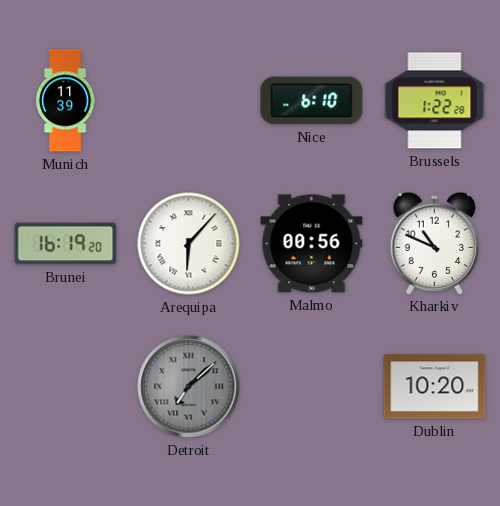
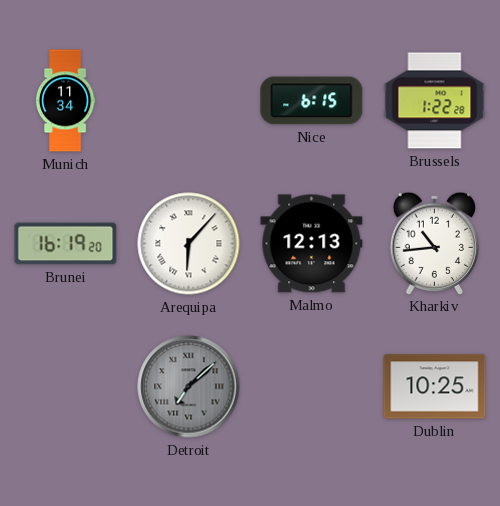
Munich: 11:39 -> 11:34 (65, 101)
Nice: 6:10 -> 6:15 (312, 101)
Malmo: 00:56 -> 12:13 (312, 244)
Kharkiv: 10:49 -> 10:44 (434, 243)
Dublin: 10:20 -> 10:25 (435, 387)
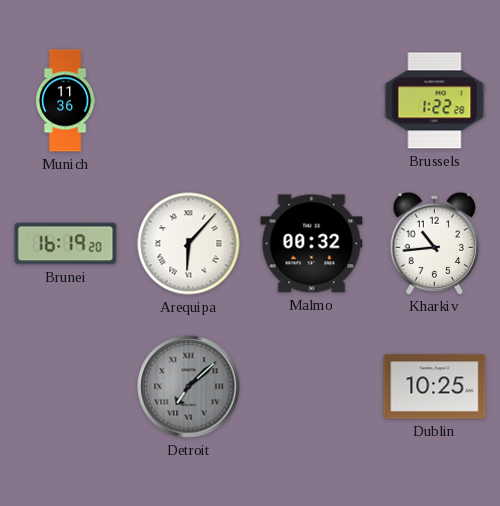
Munich: 11:34 -> 11:36 (65, 101)
Nice: 6:15 -> none (312, 101)
Malmo: 12:13 -> 00:32 (312, 244)
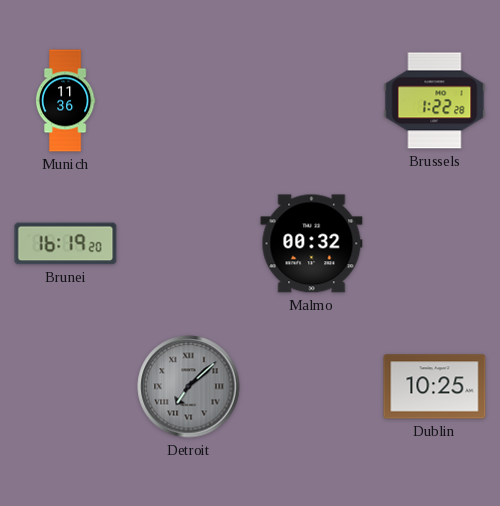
Arequipa: 6:07 -> none (189, 244)
Kharkiv: 10:44 -> none (434, 243)
